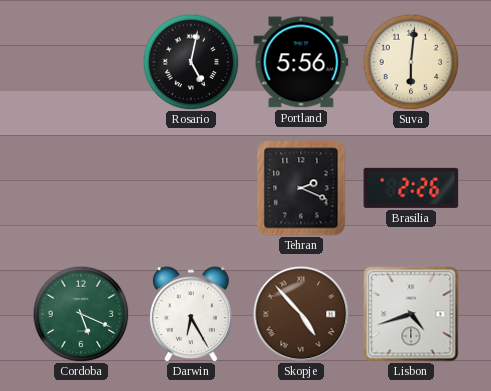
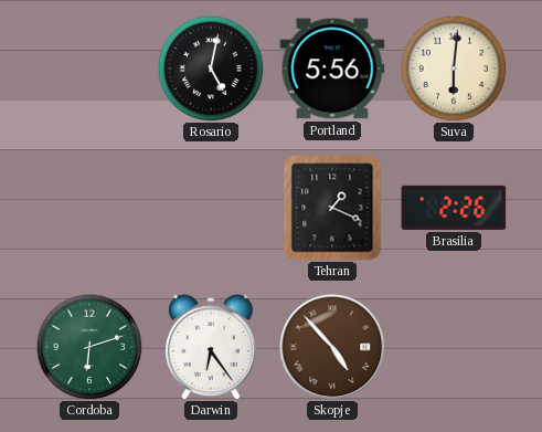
Tehran: 2:19 -> 1:19 (332, 208)
Cordoba: 5:19 -> 6:12 (89, 347)
Darwin: 6:25 -> 6:24 (211, 347)
Lisbon: 4:42 -> none (411, 314)
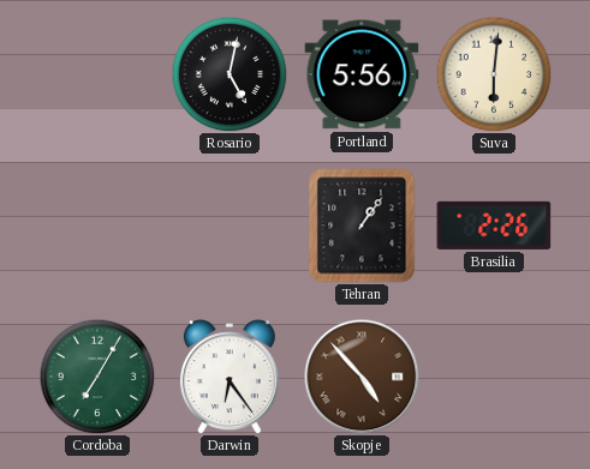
Tehran: 1:19 -> 1:06 (362, 226)
Cordoba: 6:12 -> 7:05 (97, 377)
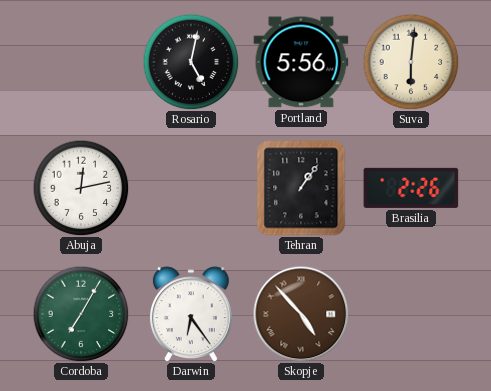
Abuja: none -> 12:13 (81, 188)
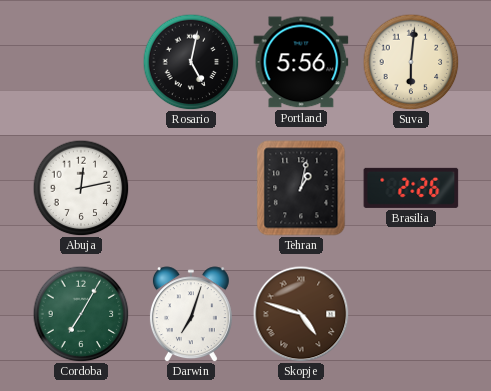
Tehran: 1:06 -> 1:02 (301, 188)
Darwin: 6:24 -> 7:03 (191, 314)
Skopje: 4:53 -> 4:48 (301, 314)
